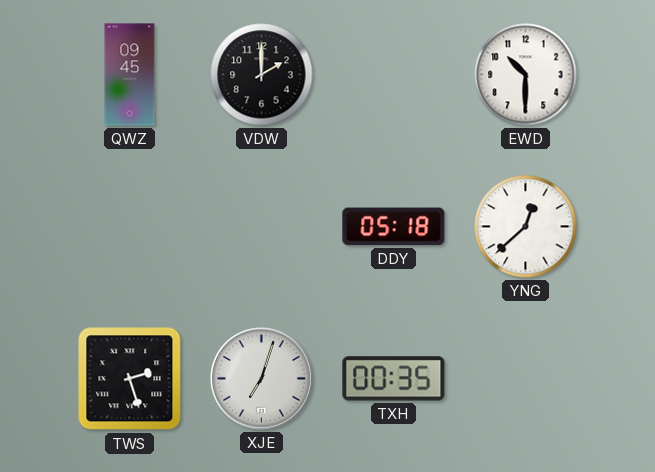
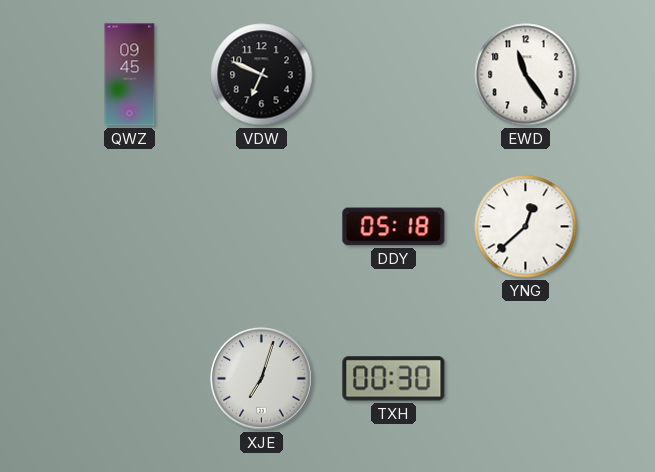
VDW: 2:00 -> 6:49 (262, 75)
EWD: 10:30 -> 11:24 (526, 75)
TWS: 2:27 -> none (130, 379)
TXH: 00:35 -> 00:30 (394, 379)
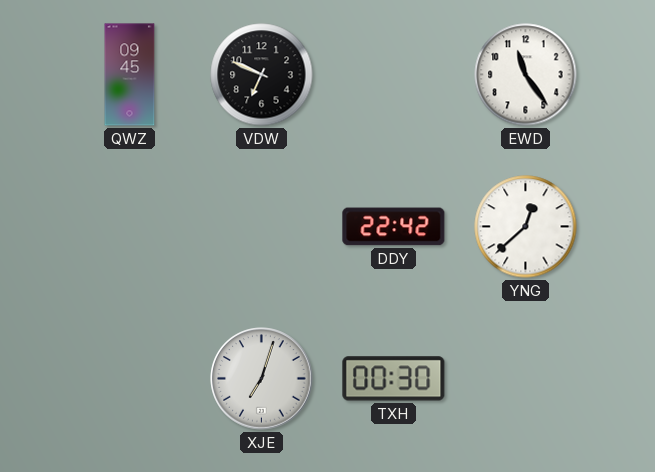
DDY: 05:18 -> 22:42 (394, 227)
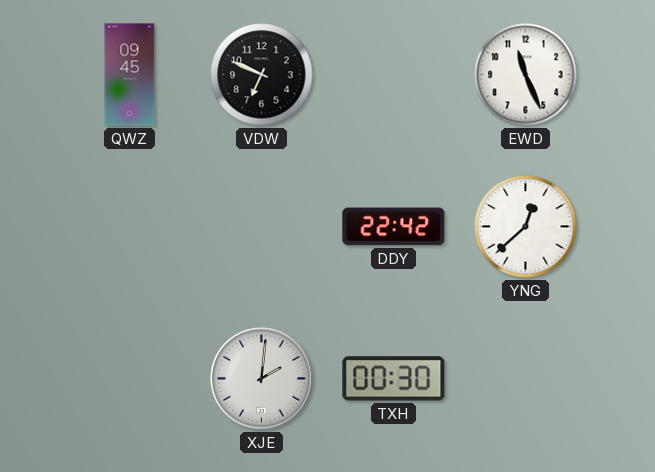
EWD: 11:24 -> 11:26 (526, 75)
XJE: 7:03 -> 2:01 (262, 379)
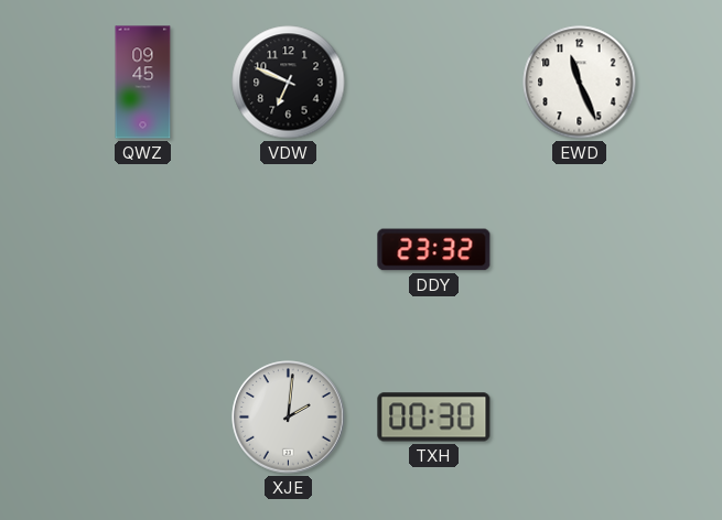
DDY: 22:42 -> 23:32 (434, 250)
YNG: 12:38 -> none (526, 227)
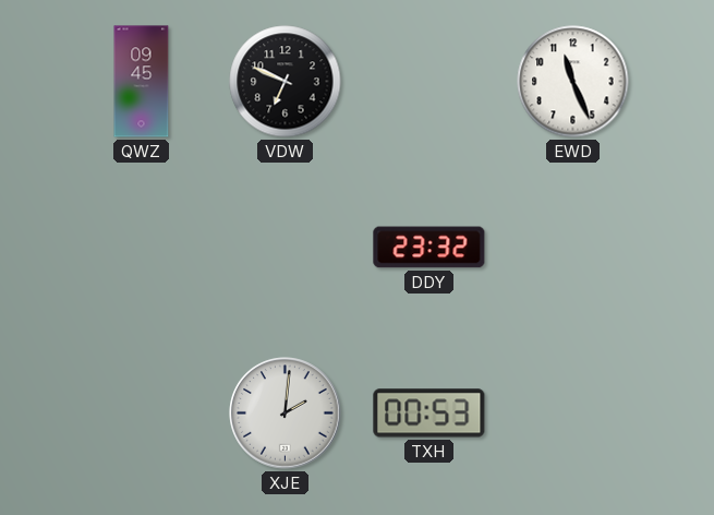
TXH: 00:30 -> 00:53 (429, 414)
